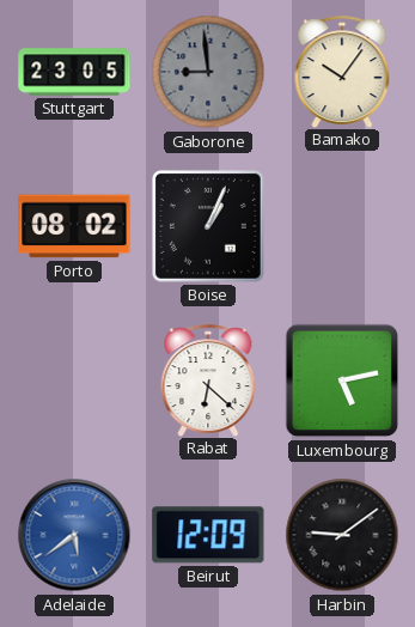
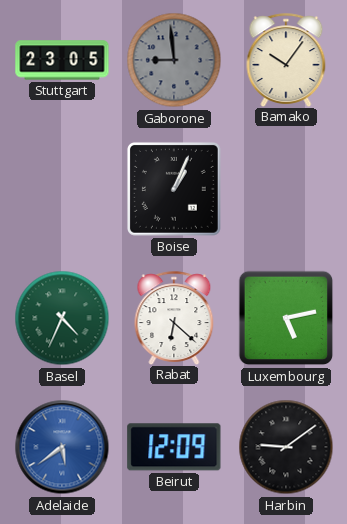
Porto: 08:02 -> none (74, 226)
Basel: none -> 4:34 (62, 318)
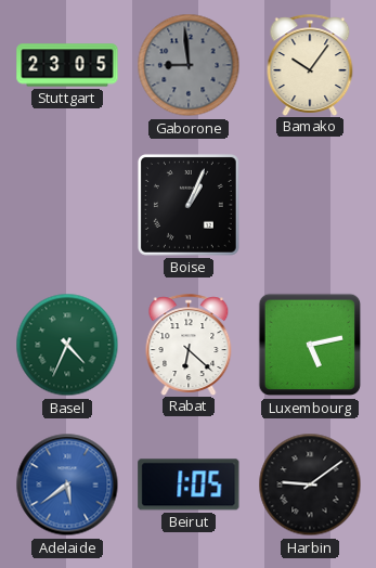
Beirut: 12:09 -> 1:05 (189, 485)
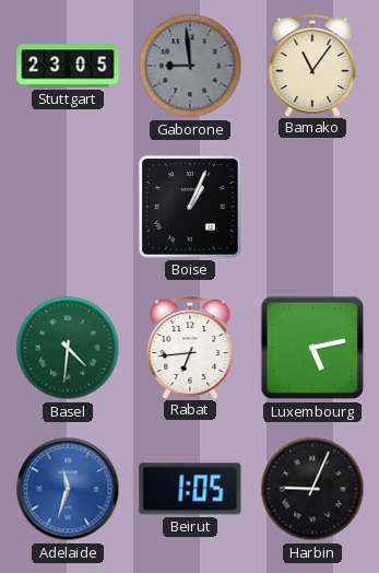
Bamako: 10:06 -> 11:06 (312, 66)
Basel: 4:34 -> 4:31 (68, 348)
Rabat: 6:22 -> 6:44 (190, 348)
Adelaide: 5:39 -> 11:33 (68, 489)
Harbin: 9:09 -> 9:04 (312, 489)
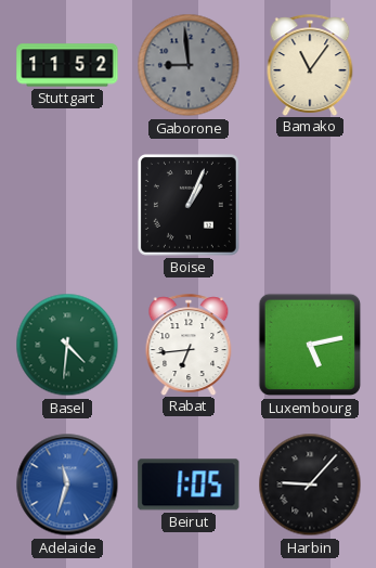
Stuttgart: 23:05 -> 11:52 (67, 65)
Harbin: 9:04 -> 9:07 (310, 485)
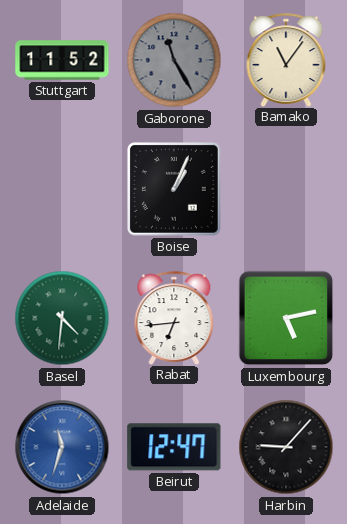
Gaborone: 8:59 -> 11:25 (174, 60)
Beirut: 1:05 -> 12:47 (174, 447)
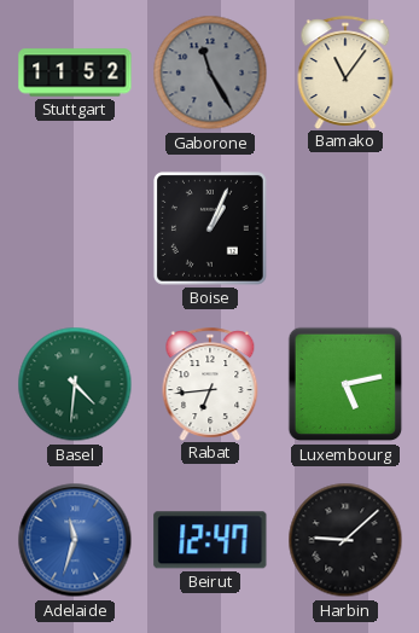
Harbin: 9:07 -> 9:08 (345, 540)
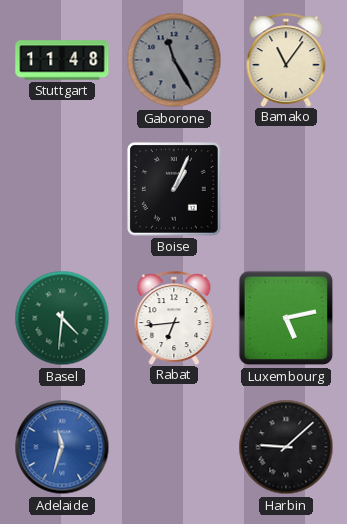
Stuttgart: 11:52 -> 11:48 (62, 60)
Beirut: 12:47 -> none (210, 540)
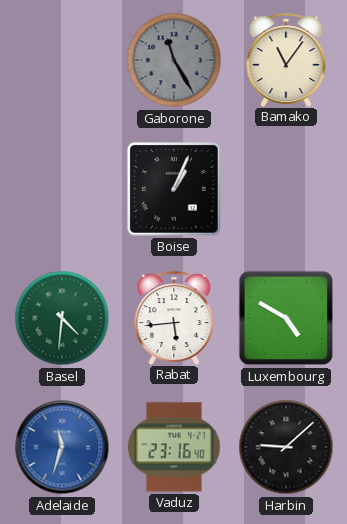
Stuttgart: 11:48 -> none (62, 60)
Rabat: 6:44 -> 5:44 (174, 318)
Luxembourg: 5:13 -> 4:50 (286, 318)
Vaduz: none -> 23:16 (175, 447)
